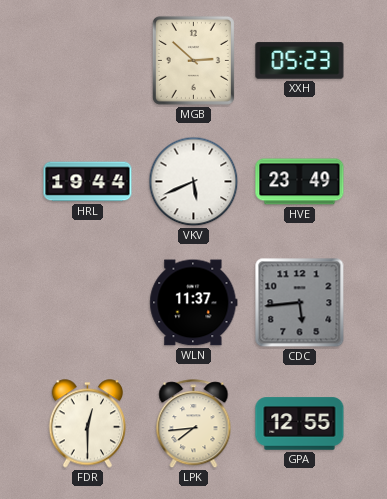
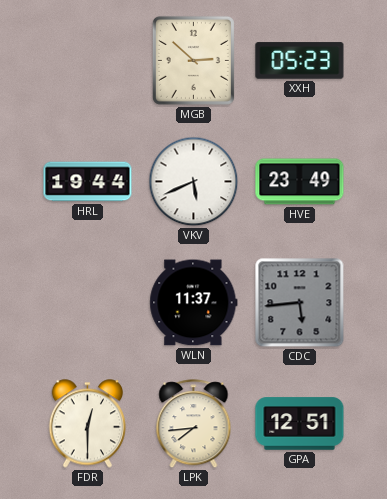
GPA: 12:55 -> 12:51 (300, 424)
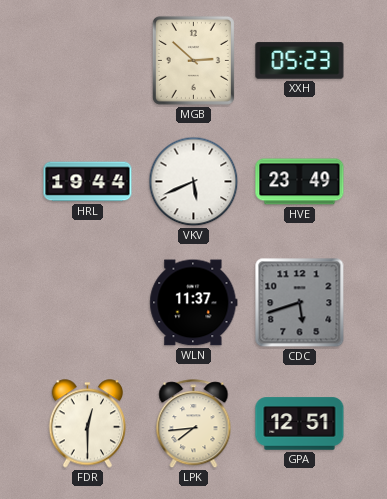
CDC: 5:44 -> 5:42 (300, 303)
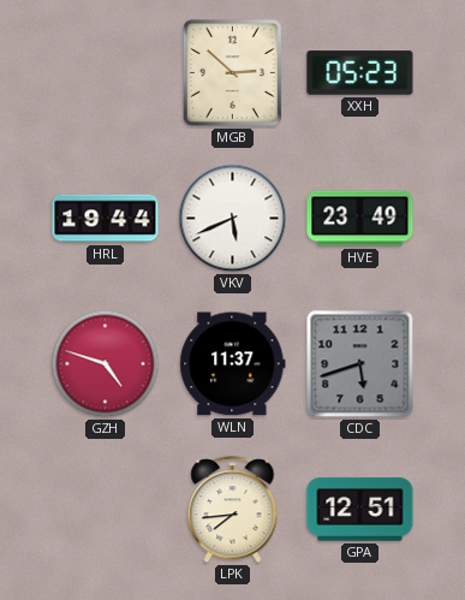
GZH: none -> 4:48 (106, 364)
FDR: 12:30 -> none (88, 424)
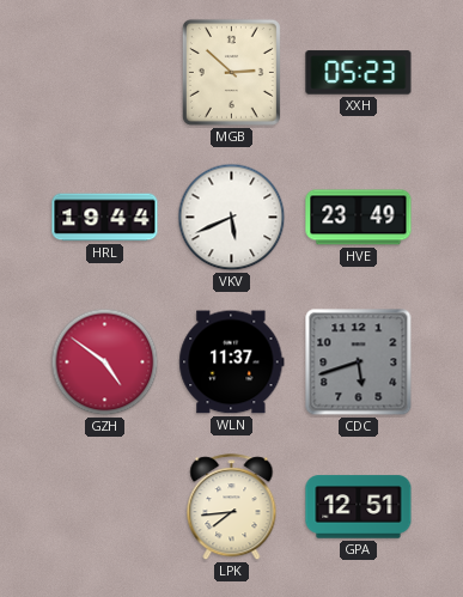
GZH: 4:48 -> 4:51 (105, 363)
